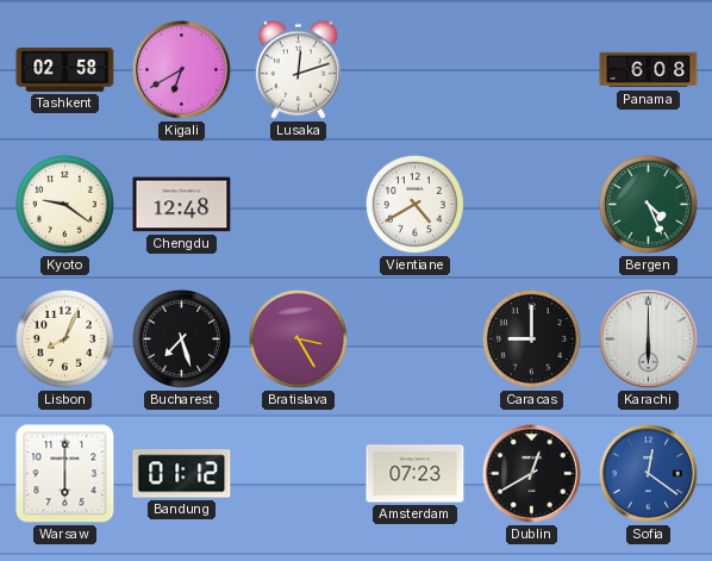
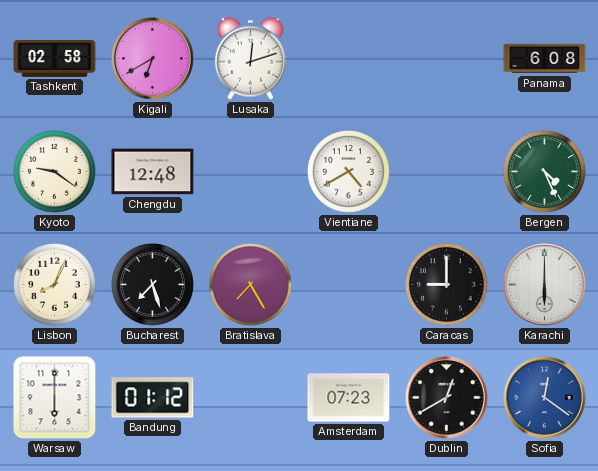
Bratislava: 3:25 -> 7:25 (250, 284)
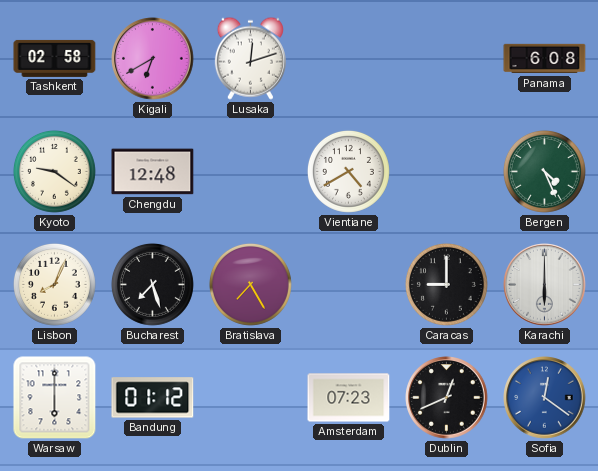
Dublin: 12:40 -> 12:41 (447, 398)
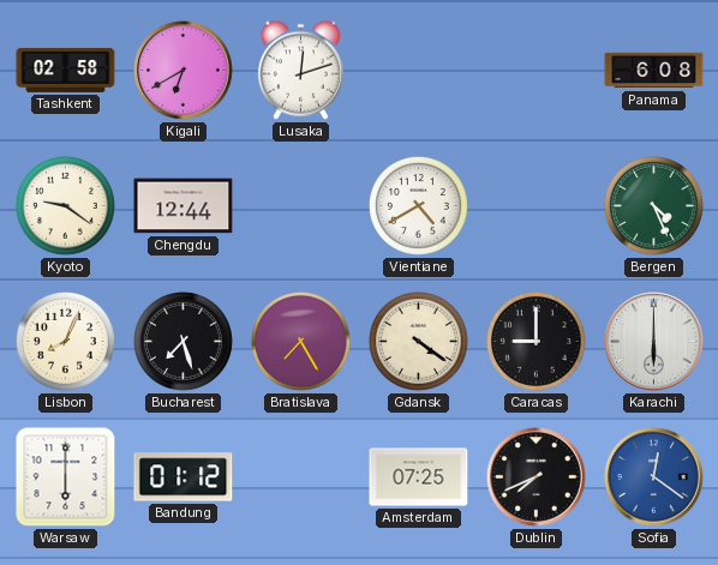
Chengdu: 12:48 -> 12:44 (184, 206)
Gdansk: none -> 4:21 (418, 341)
Amsterdam: 07:23 -> 07:25 (419, 477)
Dublin: 12:41 -> 7:41 (537, 477)
